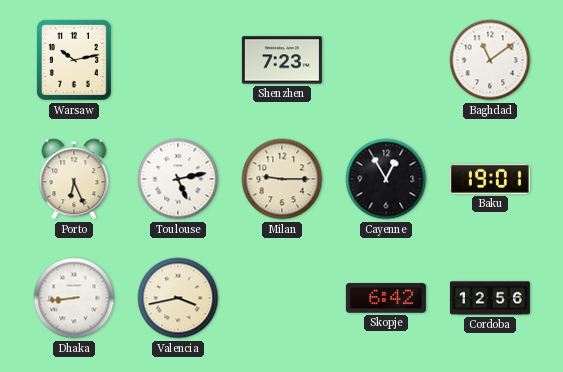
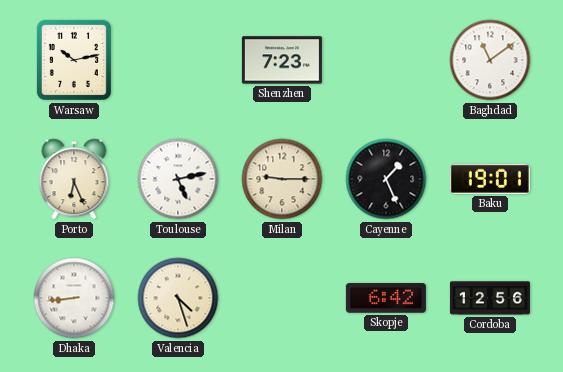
Cayenne: 12:55 -> 1:26 (386, 179)
Valencia: 3:43 -> 4:27 (178, 298)
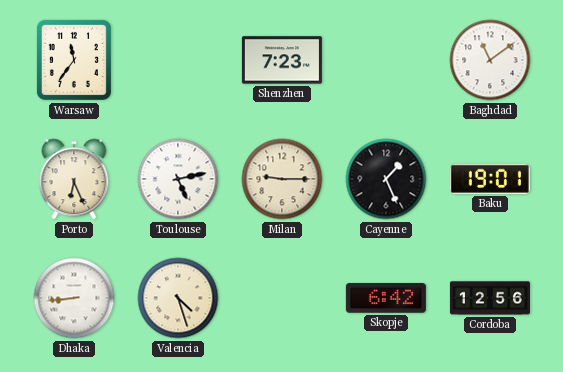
Warsaw: 10:13 -> 11:36 (74, 60)
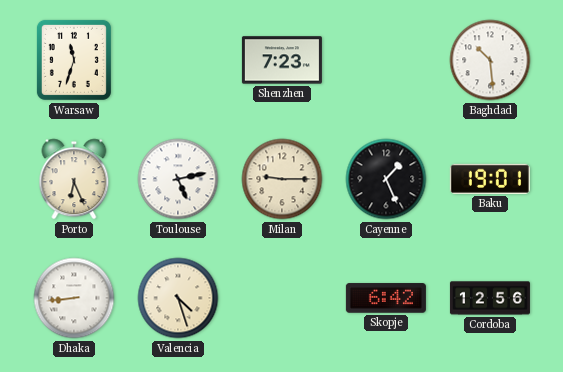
Warsaw: 11:36 -> 11:33 (74, 60)
Baghdad: 11:09 -> 10:29 (490, 60)
